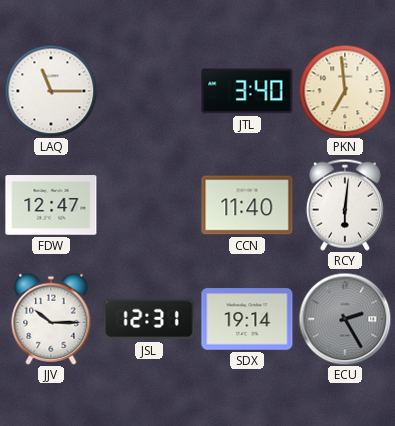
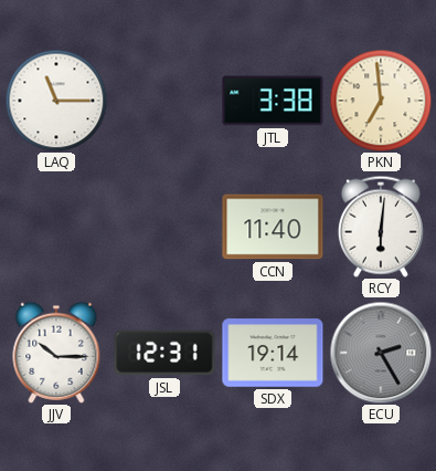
JTL: 3:40 -> 3:38 (273, 101)
FDW: 12:47 -> none (51, 205)
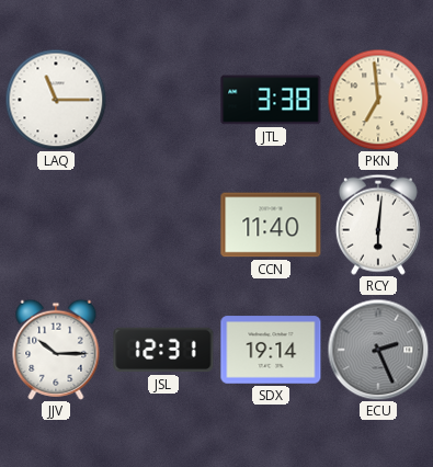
ECU: 2:25 -> 2:26 (378, 350)
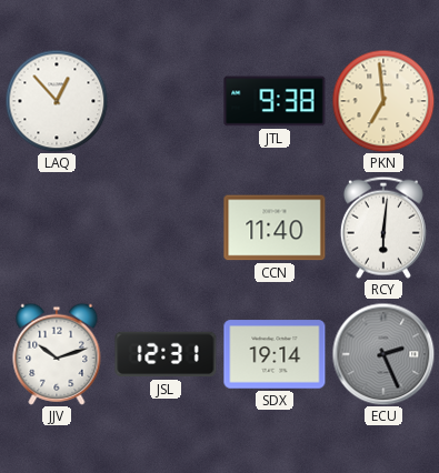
LAQ: 11:15 -> 12:53 (57, 101)
JTL: 3:38 -> 9:38 (275, 101)
JJV: 10:15 -> 10:12 (57, 354)
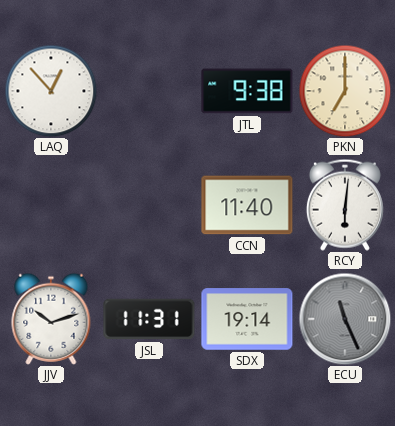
PKN: 6:59 -> 7:00 (345, 91)
JSL: 12:31 -> 11:31 (149, 319)
ECU: 2:26 -> 11:26 (345, 319)
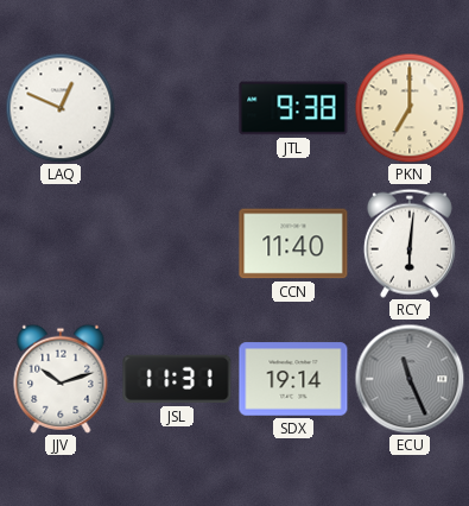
LAQ: 12:53 -> 12:49 (61, 108)
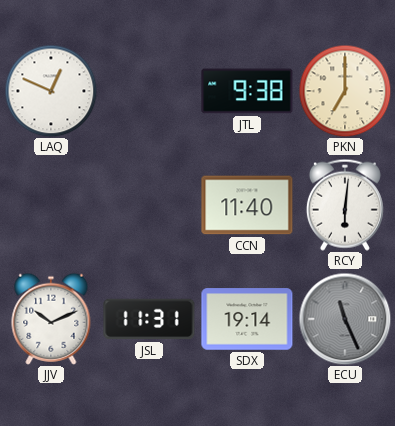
JJV: 10:12 -> 10:11 (51, 319)
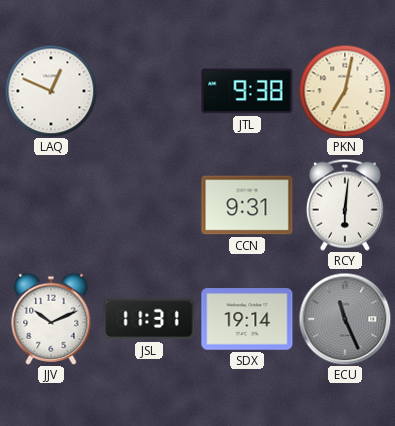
PKN: 7:00 -> 7:02 (345, 91)
CCN: 11:40 -> 9:31 (247, 205)
